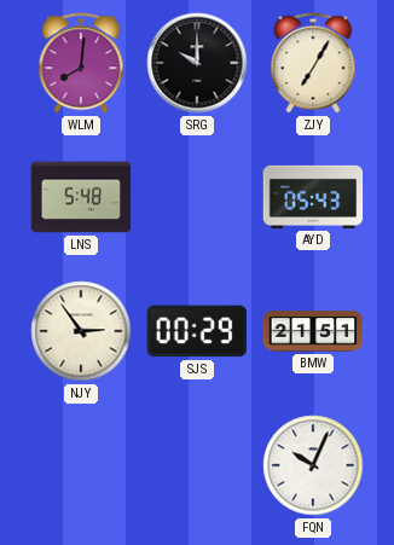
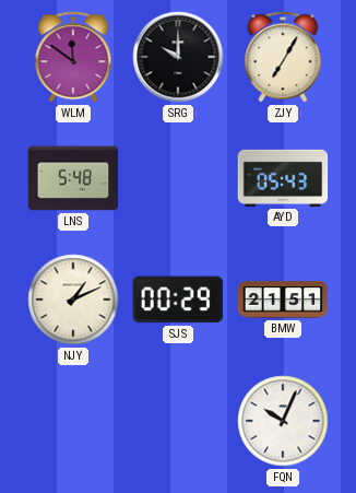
WLM: 8:01 -> 11:51 (73, 57)
NJY: 2:54 -> 1:11 (73, 300)
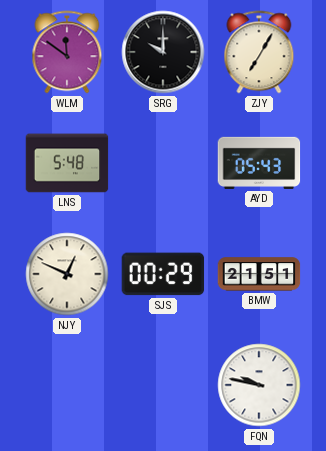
NJY: 1:11 -> 12:49 (67, 274)
FQN: 10:04 -> 9:47 (259, 385)
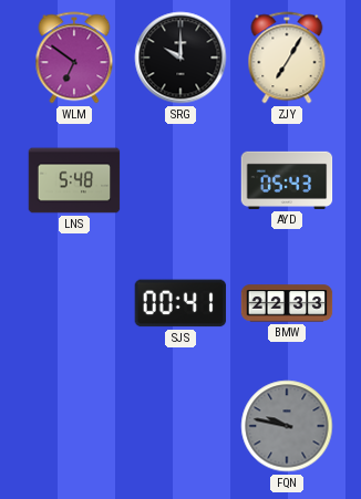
WLM: 11:51 -> 6:51 (74, 58)
NJY: 12:49 -> none (67, 274)
SJS: 00:29 -> 00:41 (180, 303)
BMW: 21:51 -> 22:33 (287, 303)
FQN dial: white -> grey (287, 426)
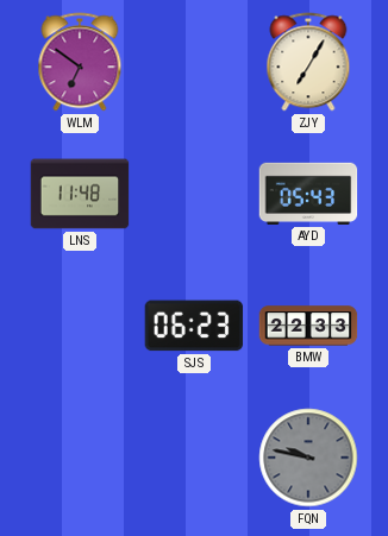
SRG: 10:00 -> none (180, 58)
LNS: 5:48 -> 11:48 (80, 194)
SJS: 00:41 -> 06:23 (194, 326)
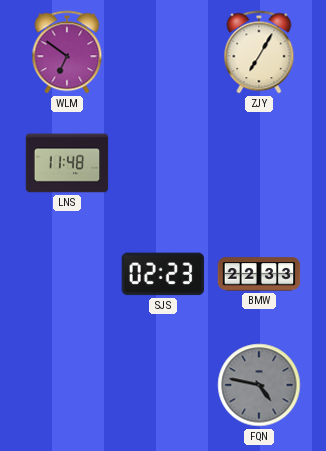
AYD: 05:43 -> none (308, 194)
SJS: 06:23 -> 02:23 (163, 274)
FQN: 9:47 -> 4:47 (259, 385)
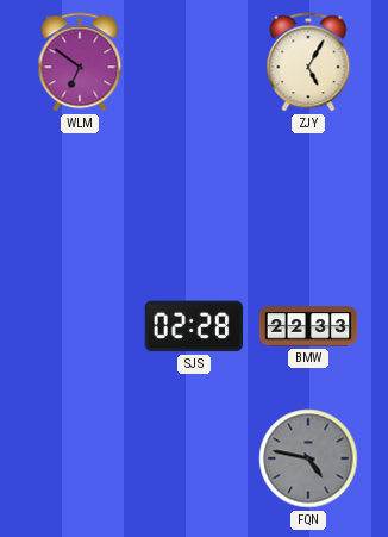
ZJY: 7:05 -> 5:05 (308, 62)
LNS: 11:48 -> none (67, 163)
SJS: 02:23 -> 02:28 (194, 326)
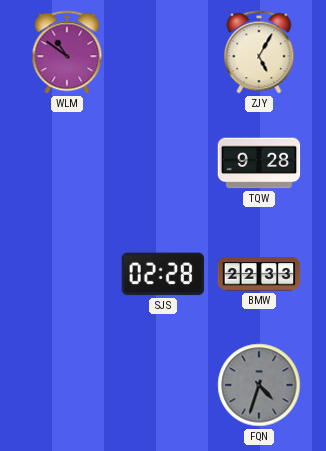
WLM: 6:51 -> 10:51 (67, 52)
TQW: none -> 9:28 (259, 163)
FQN: 4:47 -> 4:33 (259, 385)
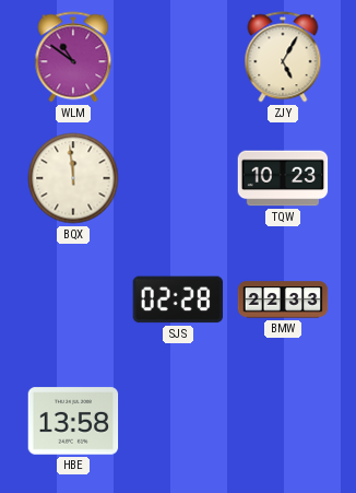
BQX: none -> 11:59 (73, 178)
TQW: 9:28 -> 10:23 (283, 178)
HBE: none -> 13:58 (73, 421)
FQN: 4:33 -> none (259, 385)
